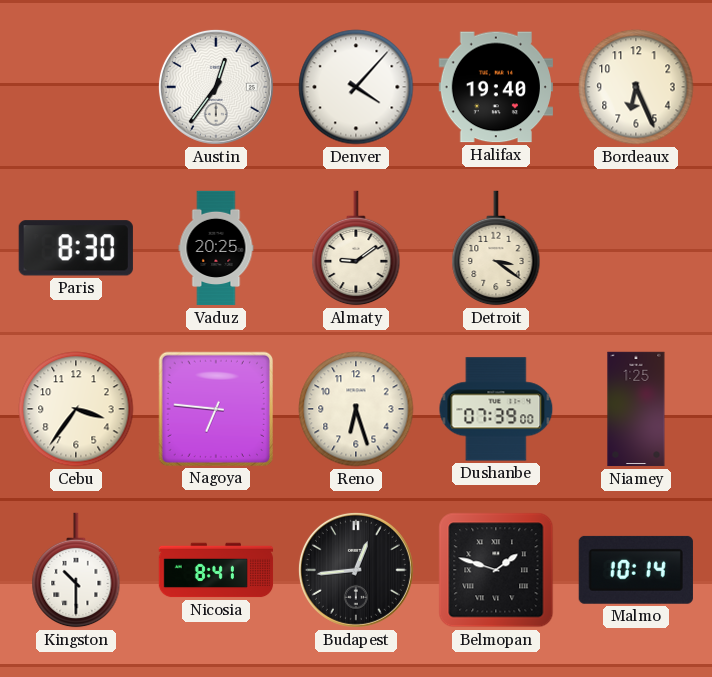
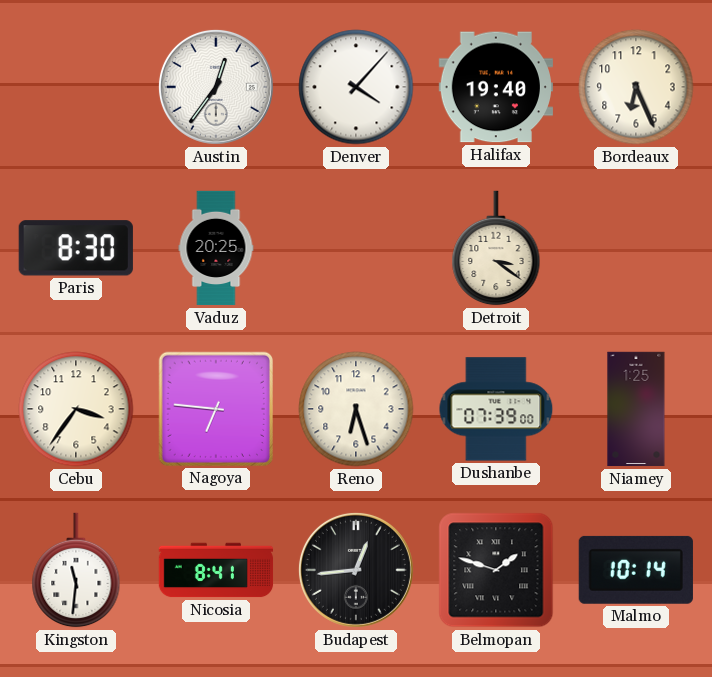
Almaty: 9:09 -> none (356, 248)
Kingston: 10:30 -> 11:31 (76, 570)
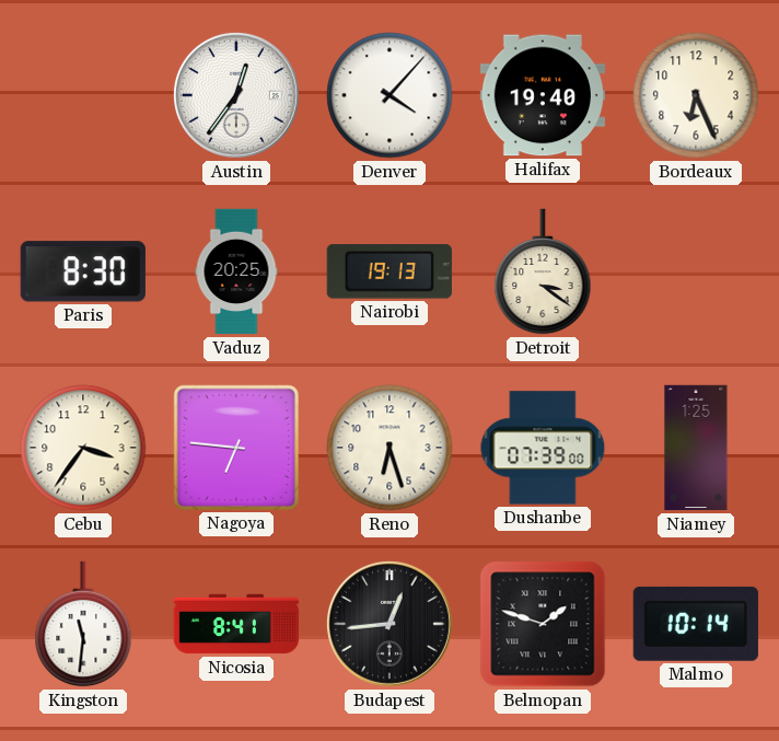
Nairobi: none -> 19:13 (389, 271)
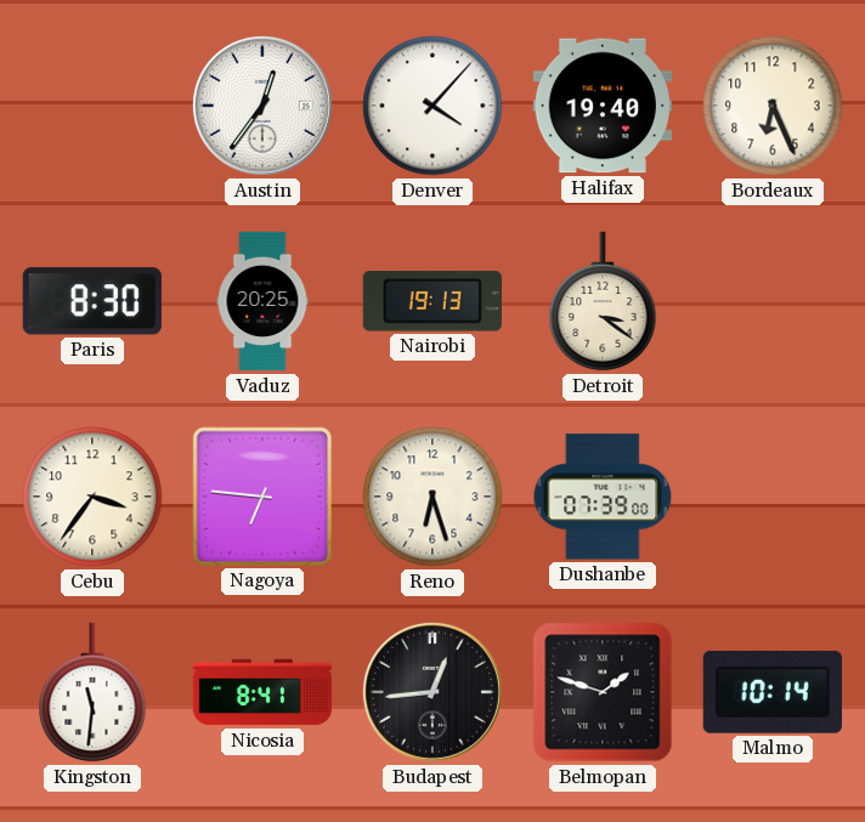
Niamey: 1:25 -> none (696, 448)
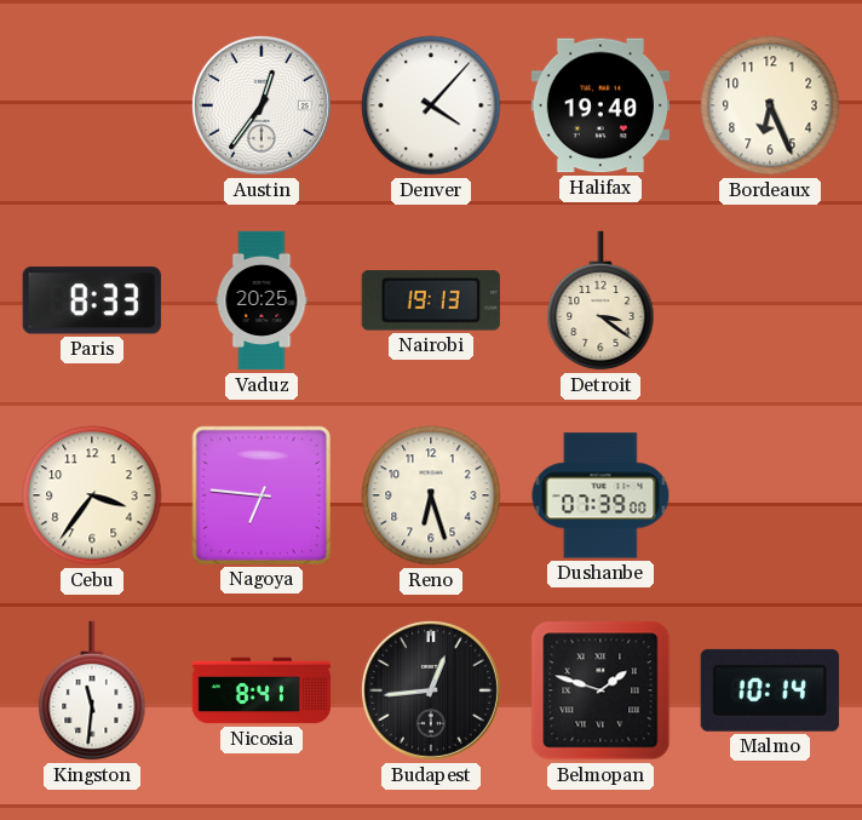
Paris: 8:30 -> 8:33 (92, 300)
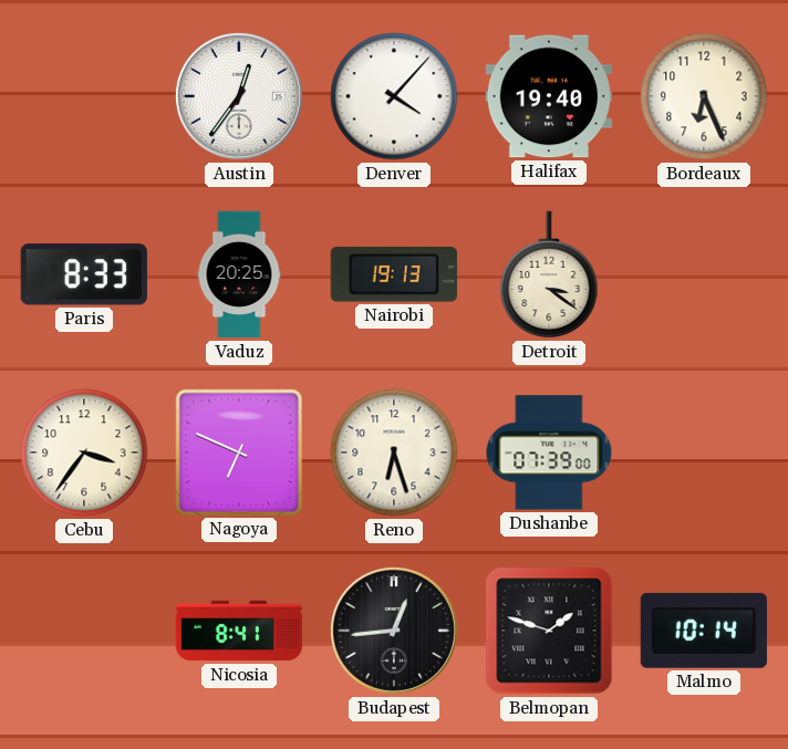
Nagoya: 6:46 -> 6:49 (239, 452)
Kingston: 11:31 -> none (92, 690)
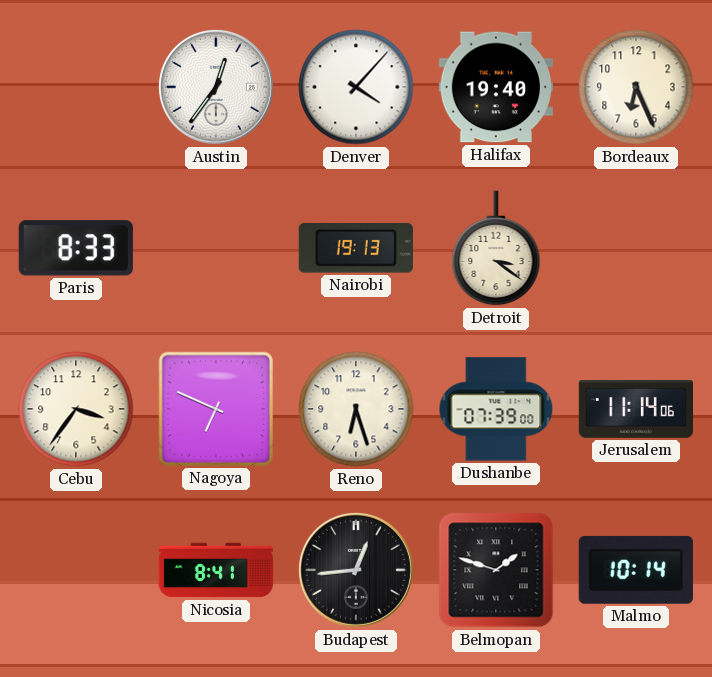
Vaduz: 20:25 -> none (239, 274)
Jerusalem: none -> 11:14 (635, 410)
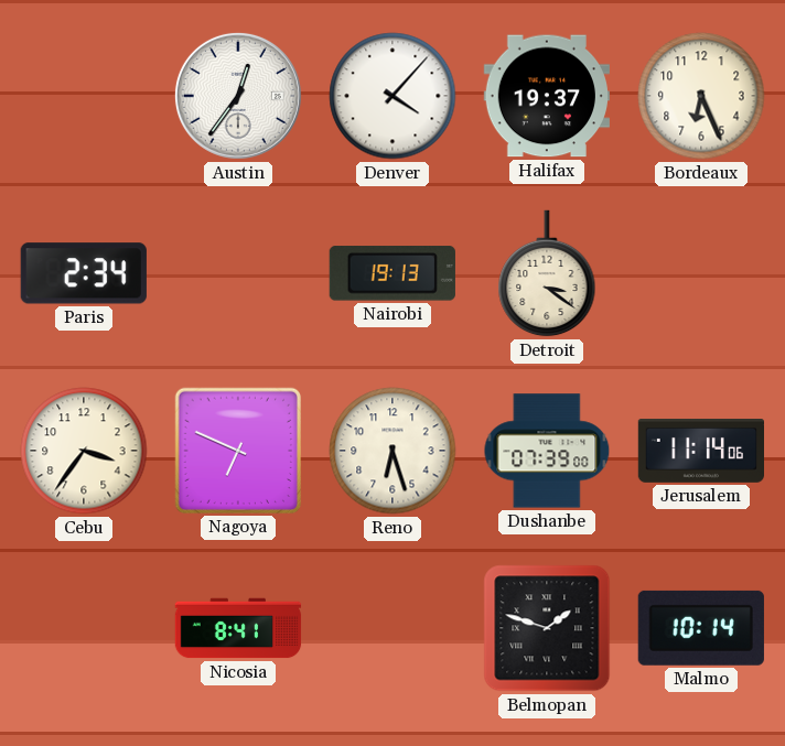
Halifax: 19:40 -> 19:37 (546, 96)
Paris: 8:33 -> 2:34 (84, 273)
Budapest: 12:44 -> none (356, 570)
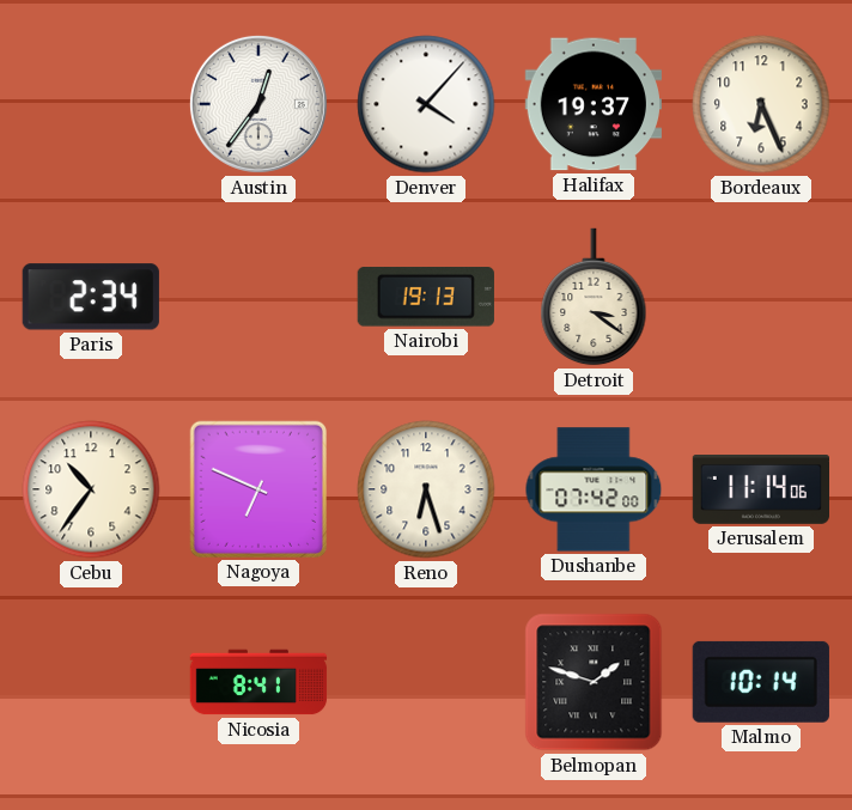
Cebu: 3:36 -> 10:36 (91, 489)
Dushanbe: 07:39 -> 07:42 (594, 489)
